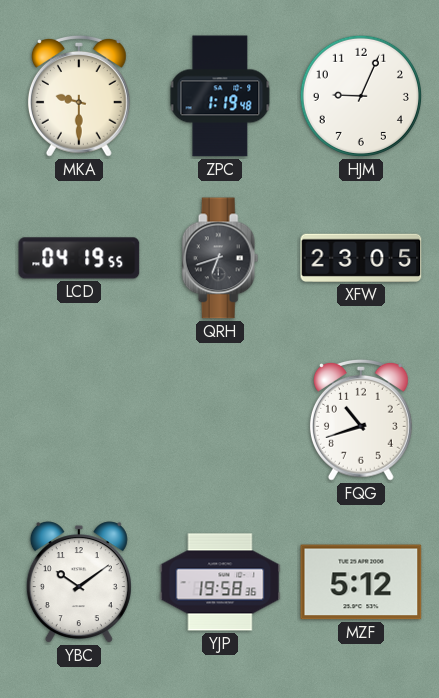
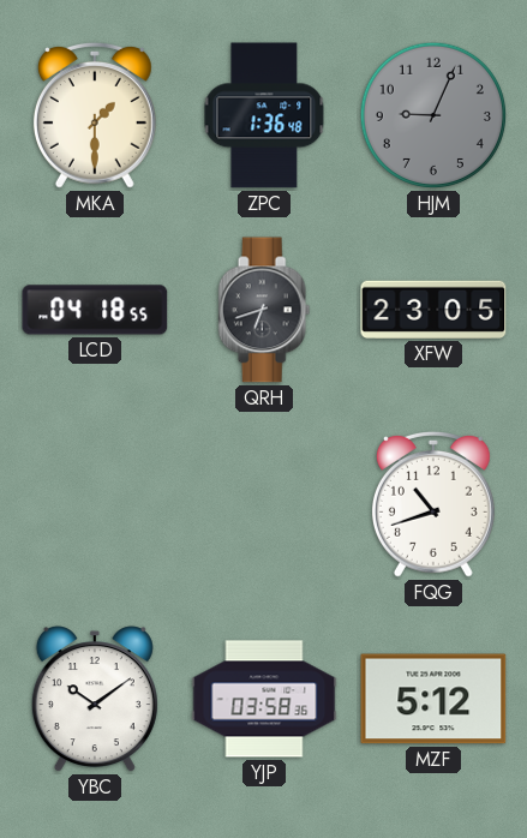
MKA: 9:30 -> 1:30 (95, 115)
ZPC: 1:19 -> 1:36 (264, 115)
HJM dial: white -> grey (433, 115)
LCD: 04:19 -> 04:18 (95, 310)
YJP: 19:58 -> 03:58 (264, 699)
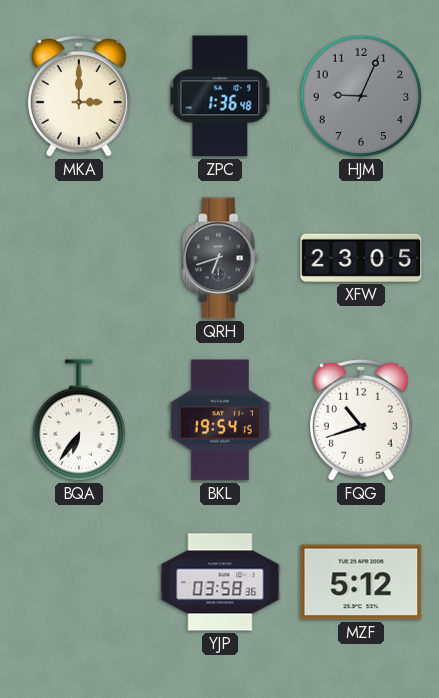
MKA: 1:30 -> 3:00 (79, 96)
LCD: 04:18 -> none (95, 310)
BQA: none -> 6:36 (79, 420)
BKL: none -> 19:54 (220, 420)
YBC: 10:09 -> none (95, 700)
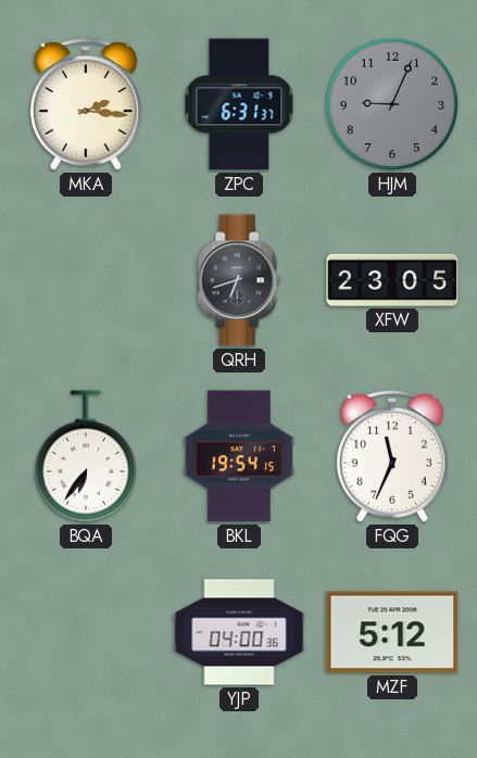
MKA: 3:00 -> 2:16 (86, 104)
ZPC: 1:36 -> 6:31 (239, 104)
FQG: 10:42 -> 11:34 (392, 456)
YJP: 03:58 -> 04:00 (239, 632)
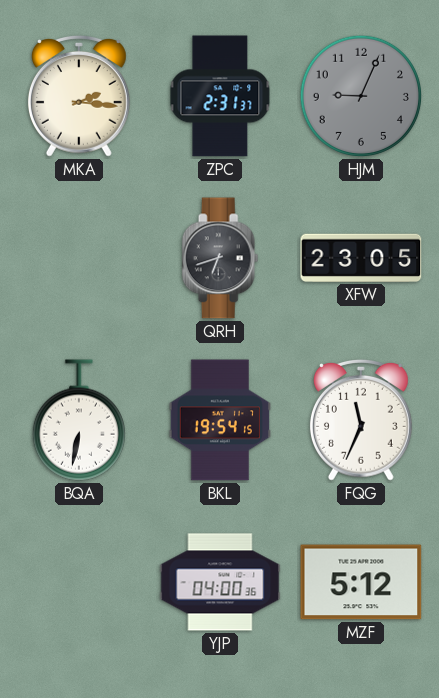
ZPC: 6:31 -> 2:31 (220, 96)
BQA: 6:36 -> 6:32 (79, 420)
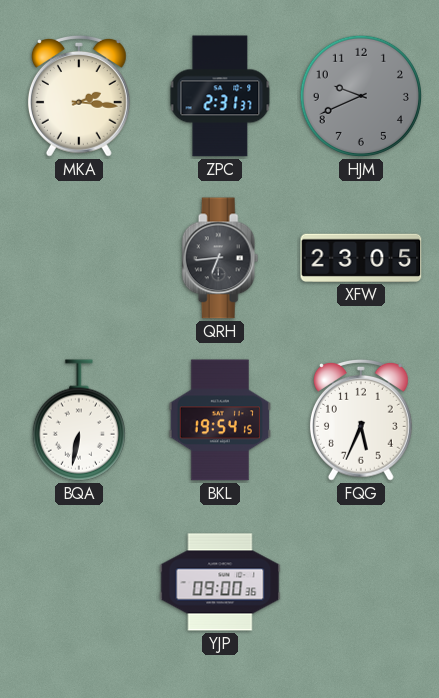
HJM: 9:04 -> 9:41 (361, 96)
QRH: 6:42 -> 6:44 (220, 258)
FQG: 11:34 -> 5:34 (361, 420)
YJP: 04:00 -> 09:00 (220, 582)
MZF: 5:12 -> none (361, 582)
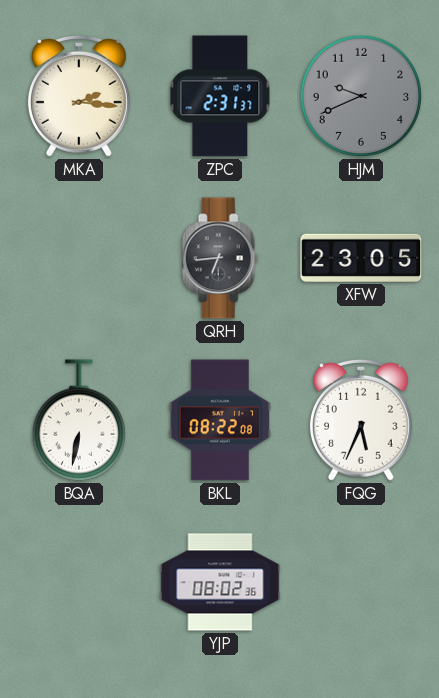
BKL: 19:54 -> 08:22 (220, 420)
YJP: 09:00 -> 08:02 (220, 582)
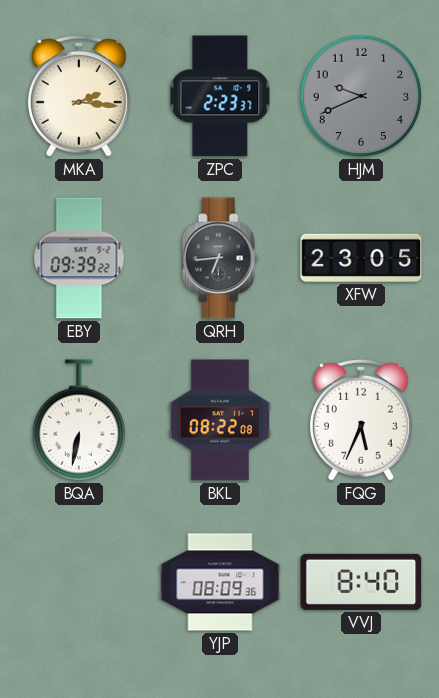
ZPC: 2:31 -> 2:23 (220, 96)
EBY: none -> 09:39 (79, 258)
YJP: 08:02 -> 08:09 (220, 582)
VVJ: none -> 8:40 (361, 582)
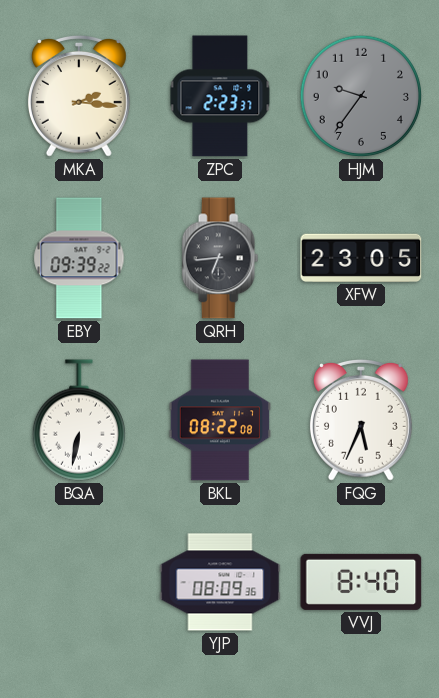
HJM: 9:41 -> 9:36 (361, 96)
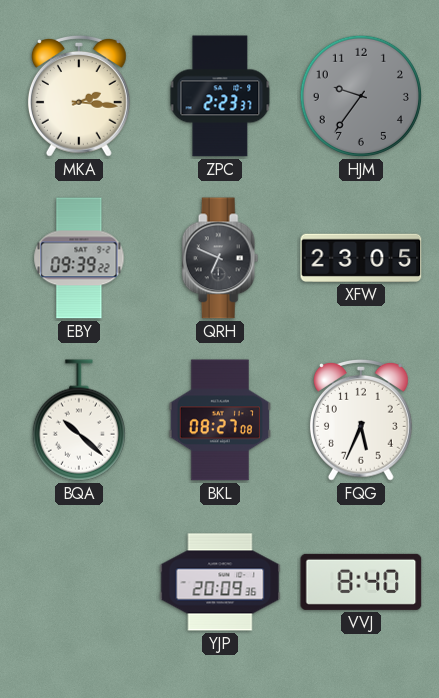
QRH: 6:44 -> 6:49 (220, 258)
BQA: 6:32 -> 10:22 (79, 420)
BKL: 08:22 -> 08:27 (220, 420)
YJP: 08:09 -> 20:09 (220, 582)
